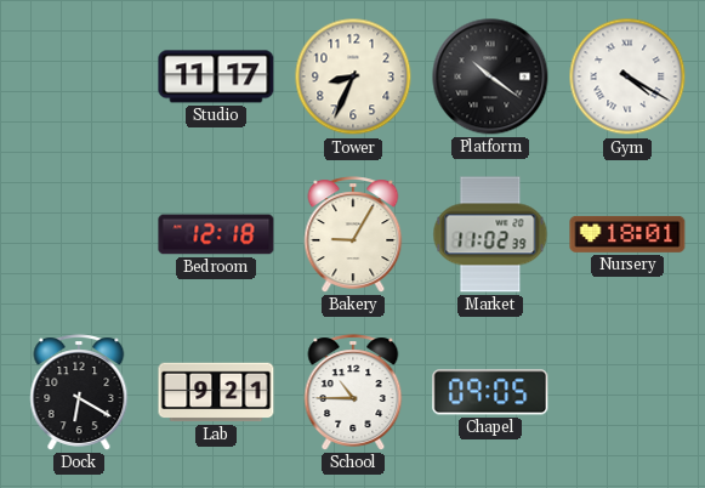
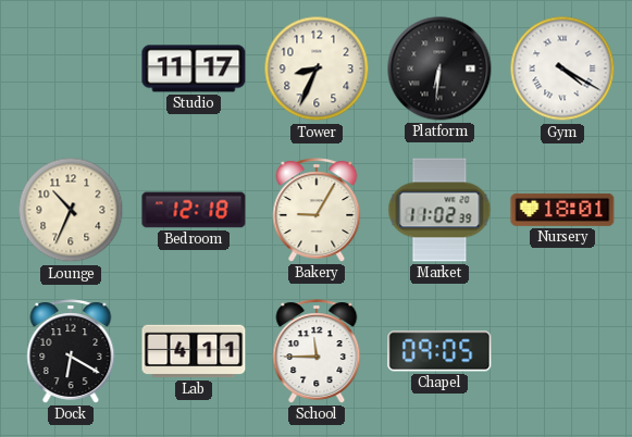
Platform: 10:21 -> 6:31 (439, 68)
Lounge: none -> 10:34 (71, 210)
Lab: 9:21 -> 4:11 (194, 351)
School: 10:45 -> 11:45 (317, 351)
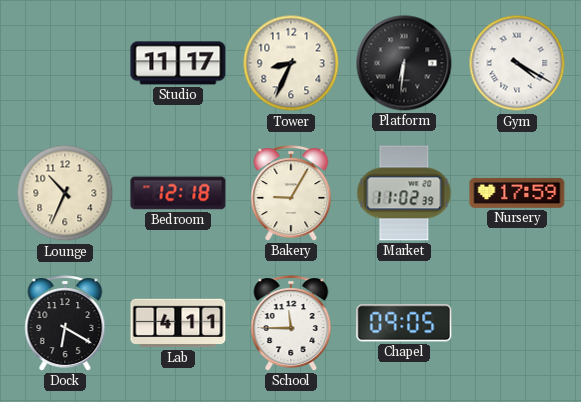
Nursery: 18:01 -> 17:59 (517, 193)
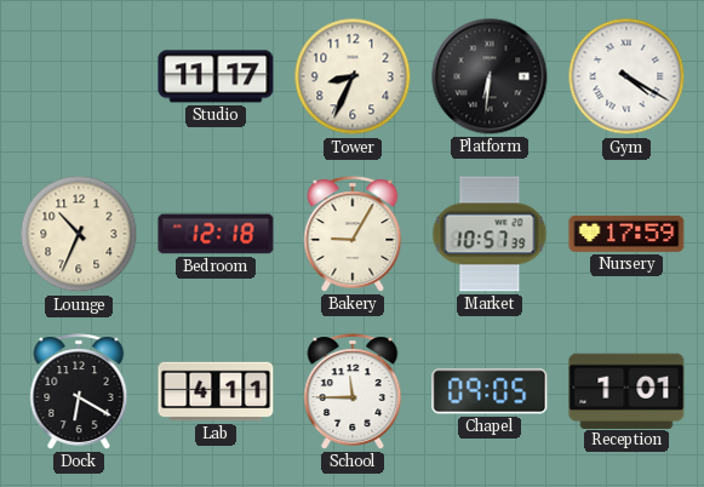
Market: 11:02 -> 10:57 (490, 234)
Reception: none -> 1:01 (626, 390)
